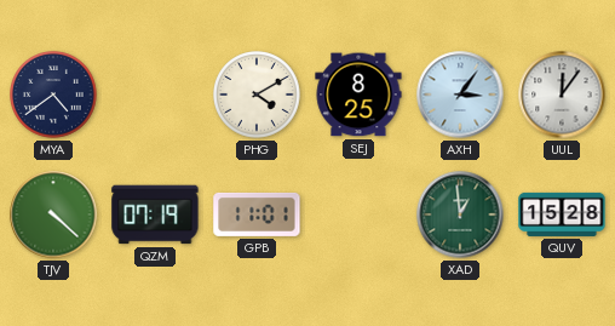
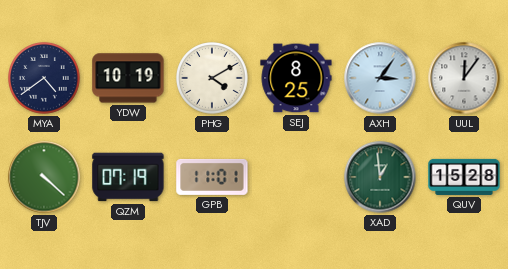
YDW: none -> 10:19 (128, 78)
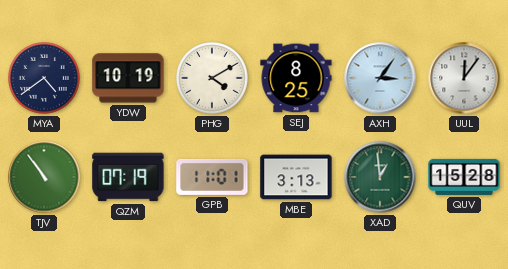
TJV: 4:22 -> 10:54 (44, 177)
MBE: none -> 3:13 (296, 177)
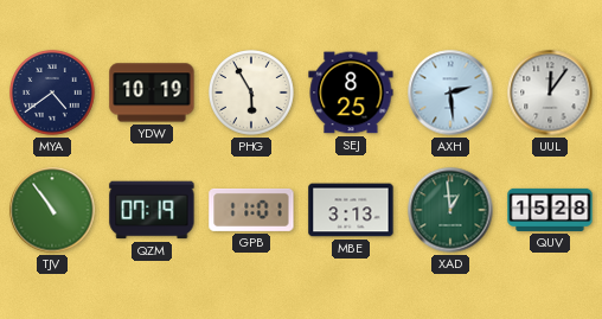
PHG: 4:10 -> 5:55 (252, 94)
AXH: 3:06 -> 2:29 (450, 92)
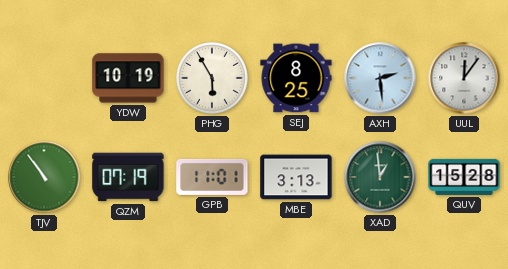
MYA: 4:39 -> none (53, 94)
